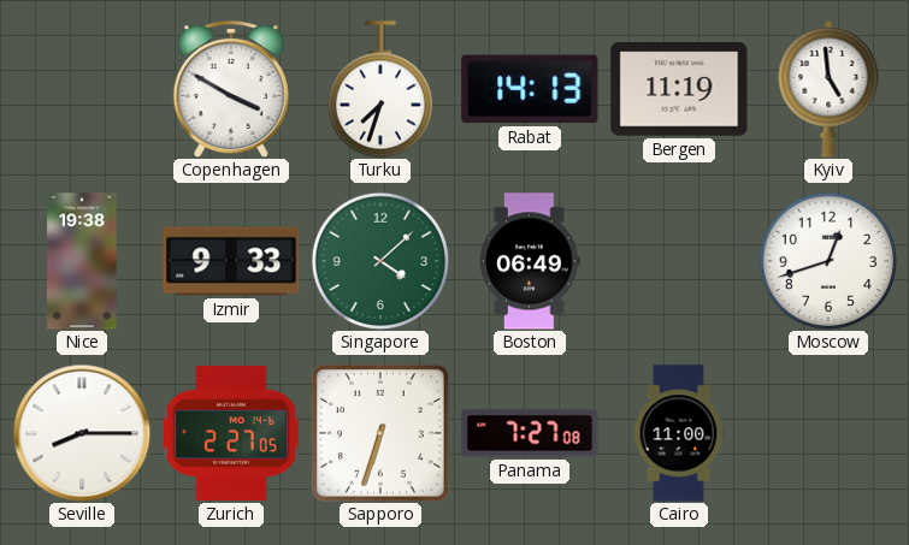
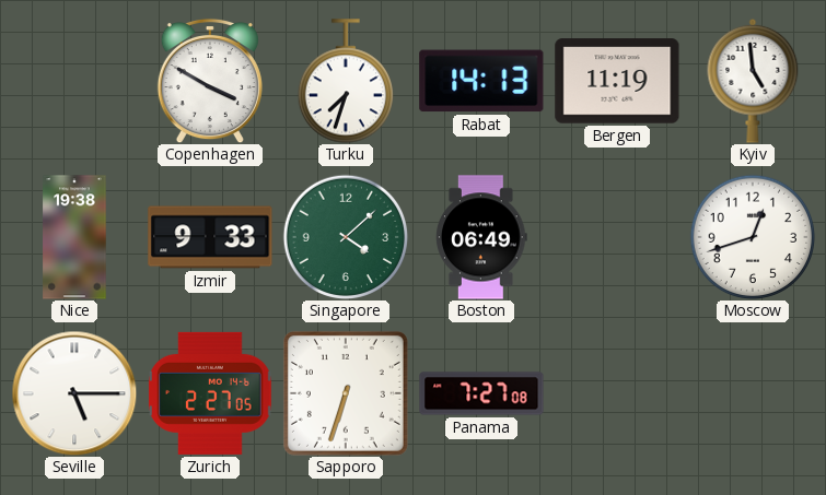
Seville: 8:15 -> 5:15 (74, 393)
Cairo: 11:00 -> none (679, 433)
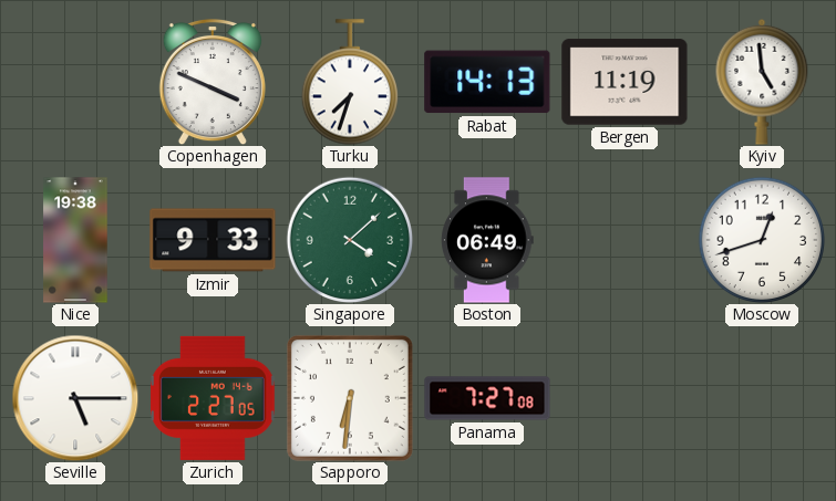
Copenhagen: 3:50 -> 3:49 (213, 82)
Sapporo: 6:33 -> 6:31 (350, 398)
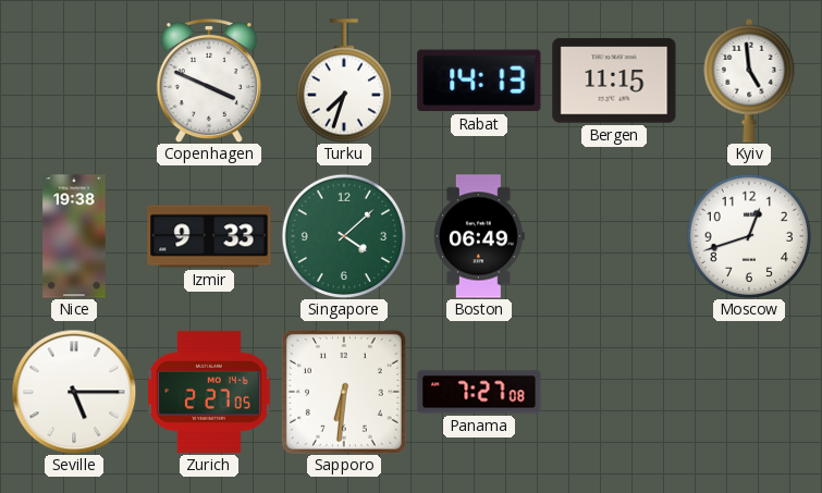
Bergen: 11:19 -> 11:15 (614, 81)
